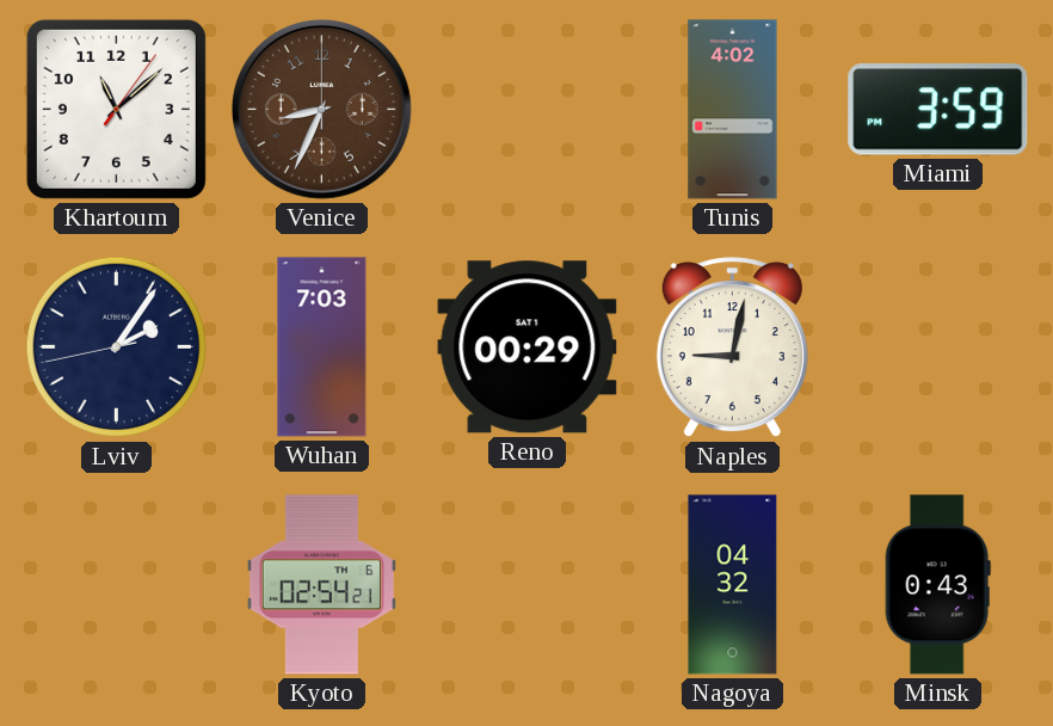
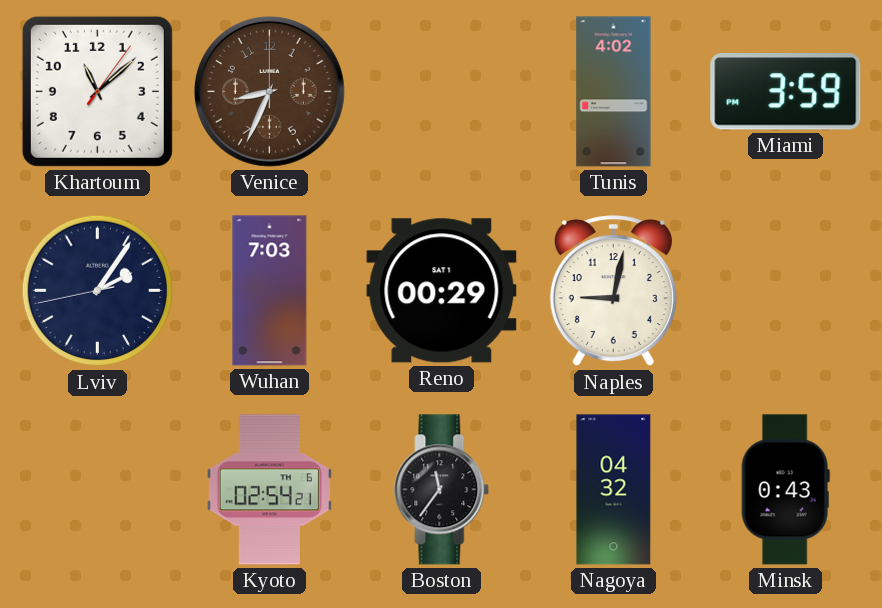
Boston: none -> 11:36 (442, 490)
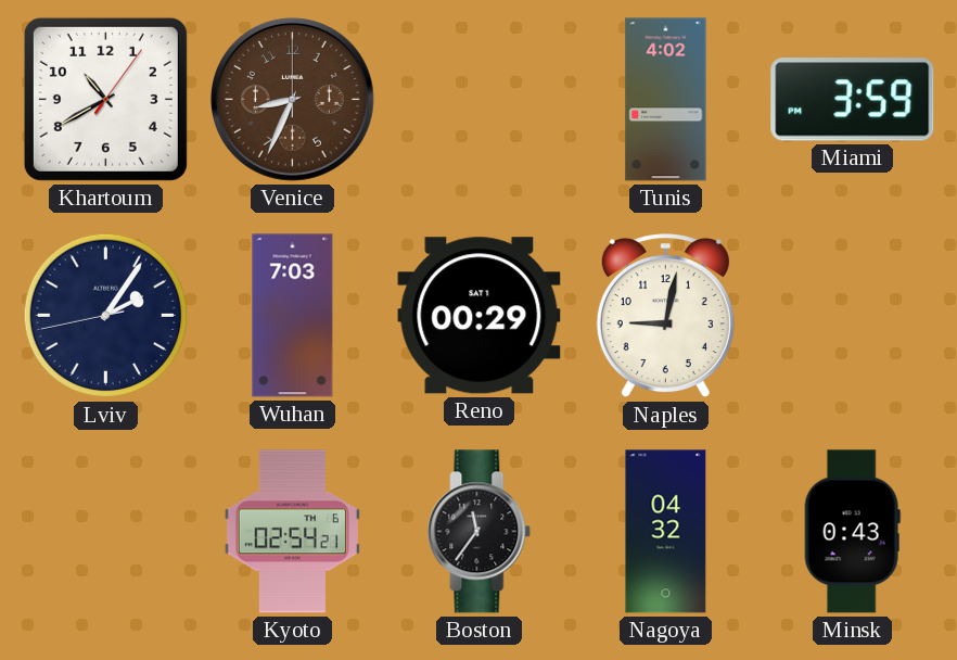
Khartoum: 11:08 -> 10:40 (105, 99)
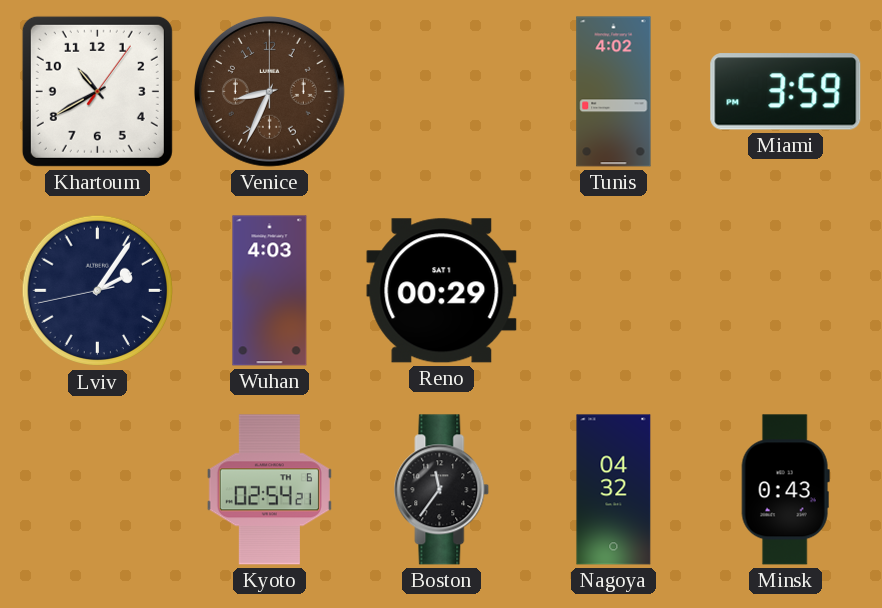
Wuhan: 7:03 -> 4:03 (270, 291)
Naples: 9:02 -> none (665, 316)
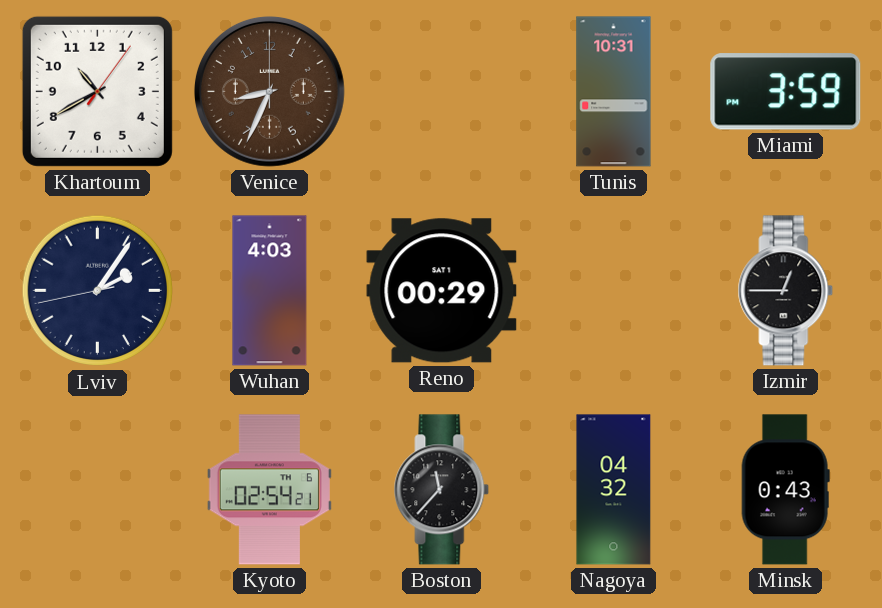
Tunis: 4:02 -> 10:31 (614, 92)
Izmir: none -> 12:45 (786, 291)
Boston: 11:36 -> 11:37 (442, 490)
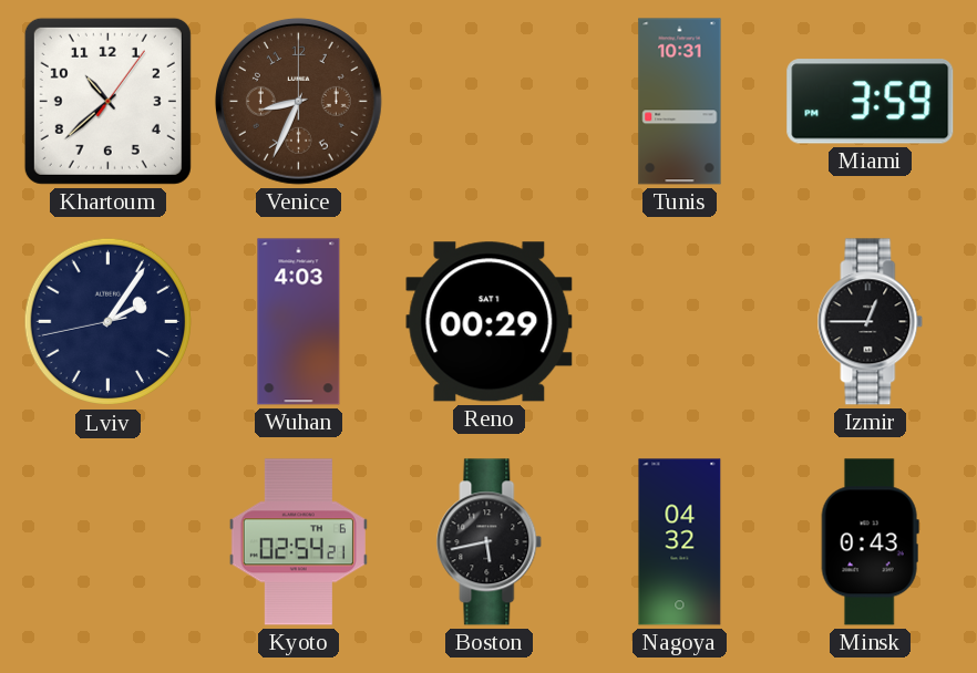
Khartoum: 10:40 -> 10:38 (107, 101)
Boston: 11:37 -> 5:43 (490, 542)
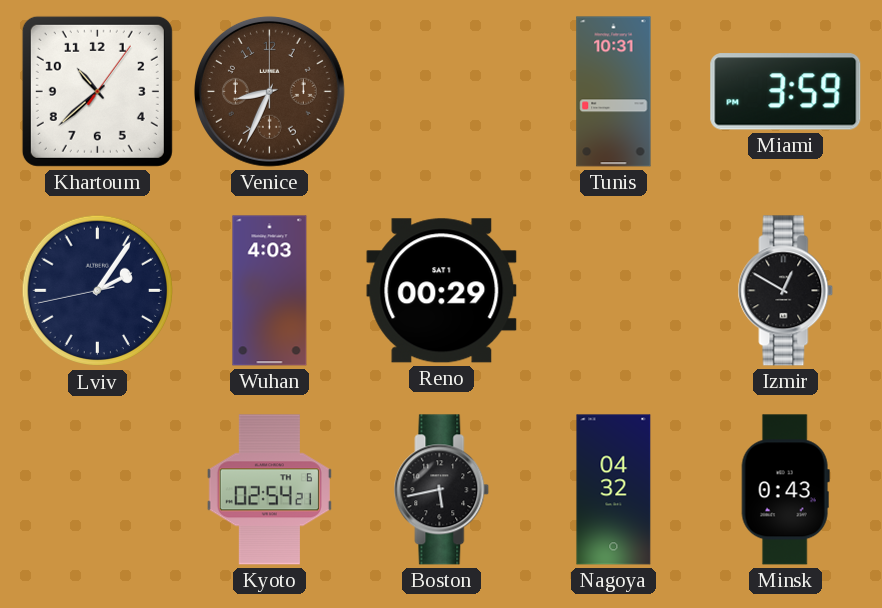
Izmir: 12:45 -> 12:50 (786, 291)
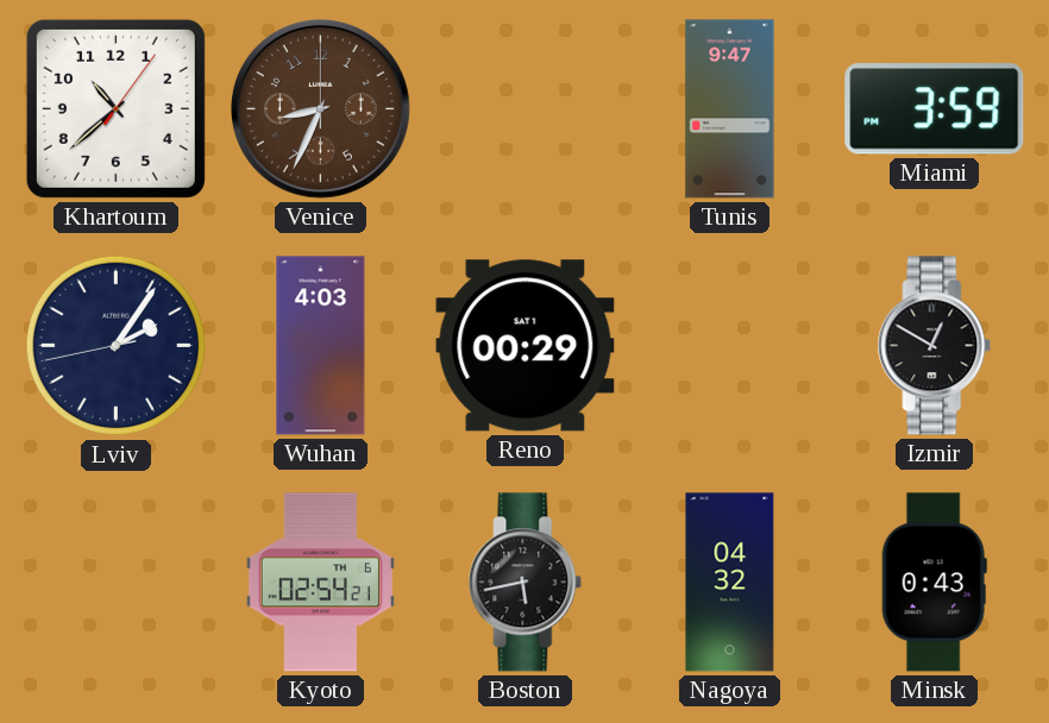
Tunis: 10:31 -> 9:47 (730, 109)
